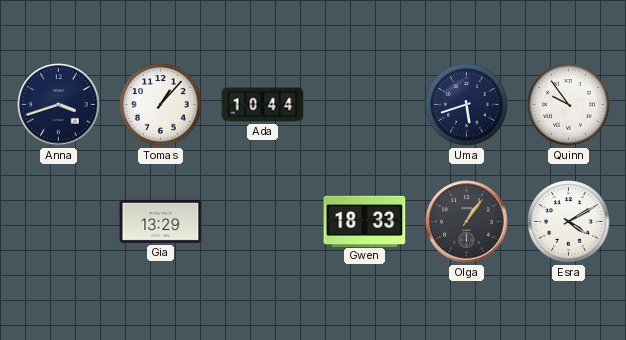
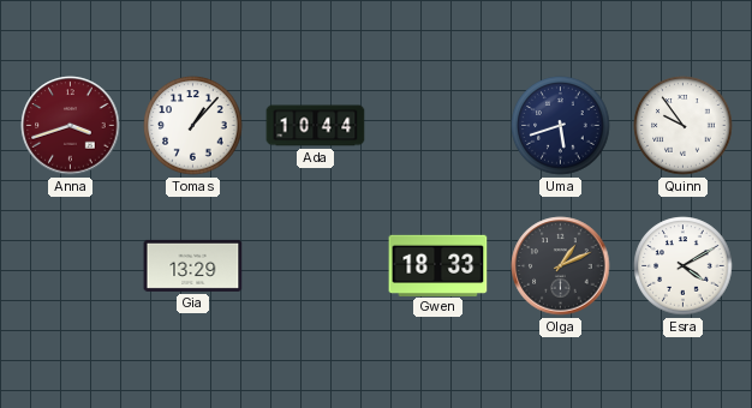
Anna dial: navy -> burgundy (71, 126)
Olga: 1:06 -> 1:11 (561, 266)
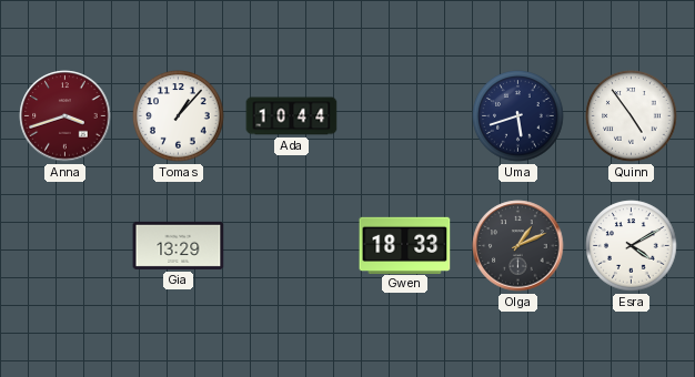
Quinn: 9:54 -> 4:54 (632, 116)
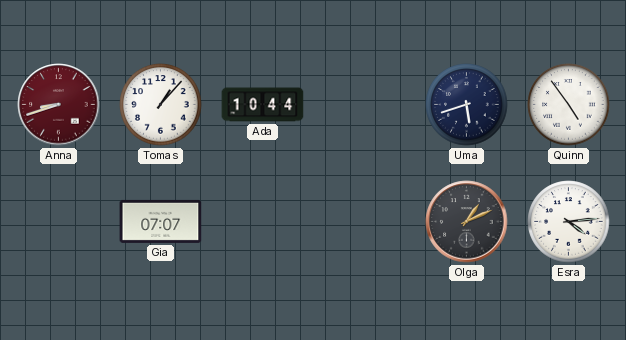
Anna: 3:42 -> 8:42 (59, 105)
Gia: 13:29 -> 07:07 (161, 221)
Gwen: 18:33 -> none (405, 245)
Esra: 4:10 -> 4:14 (569, 222)
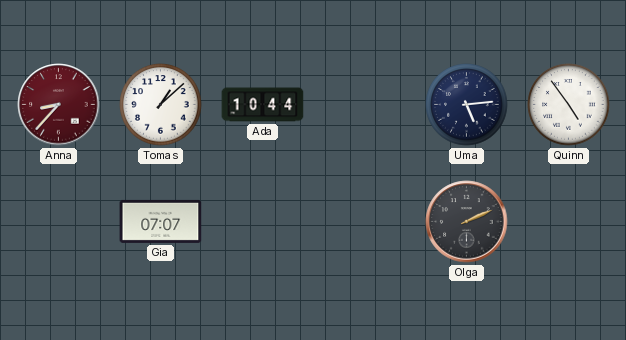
Anna: 8:42 -> 8:37 (59, 105)
Tomas: 1:07 -> 1:08 (161, 105)
Uma: 5:42 -> 5:14 (467, 105)
Olga: 1:11 -> 2:11 (467, 222)
Esra: 4:14 -> none (569, 222)
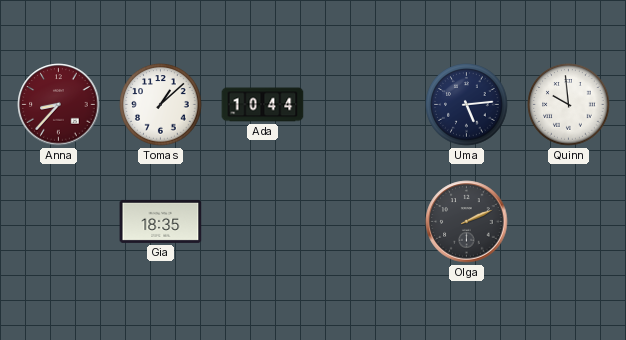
Quinn: 4:54 -> 9:59 (569, 105)
Gia: 07:07 -> 18:35 (161, 221)
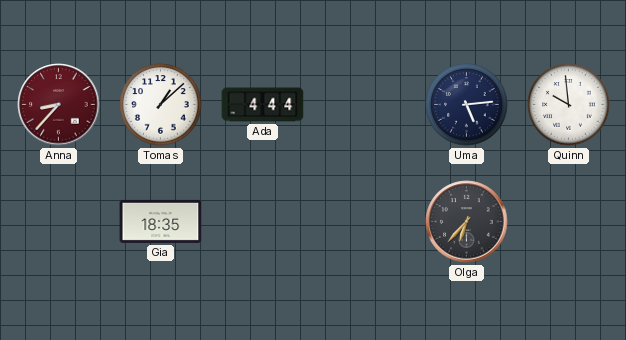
Ada: 10:44 -> 4:44 (263, 105)
Olga: 2:11 -> 6:37 (467, 222)
